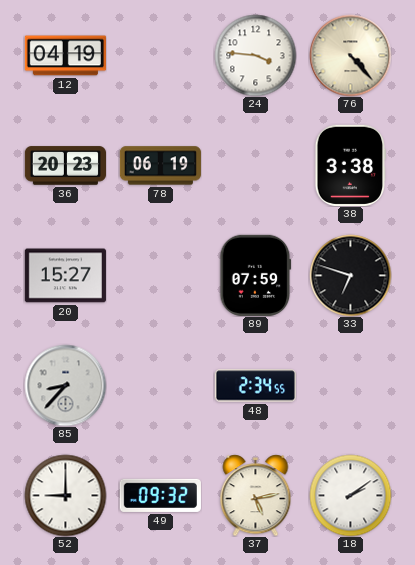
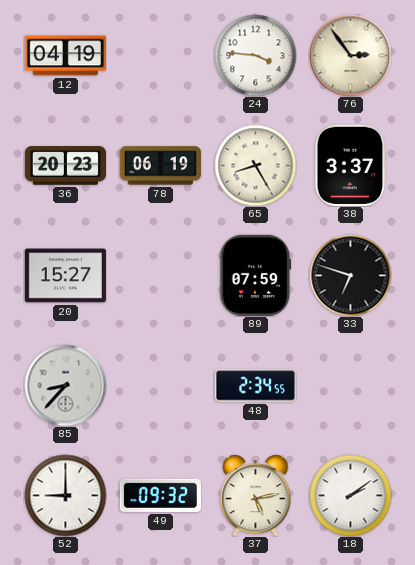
76: 4:23 -> 2:54 (350, 55)
65: none -> 8:25 (255, 165)
38: 3:38 -> 3:37 (351, 165)
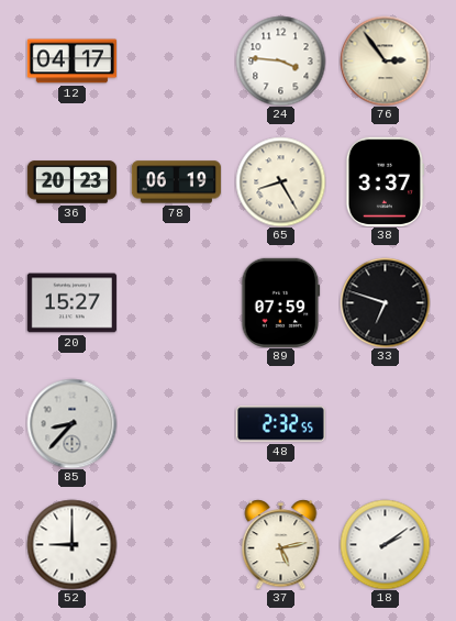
12: 04:19 -> 04:17 (71, 62)
48: 2:34 -> 2:32 (280, 424)
49: 09:32 -> none (160, 495)
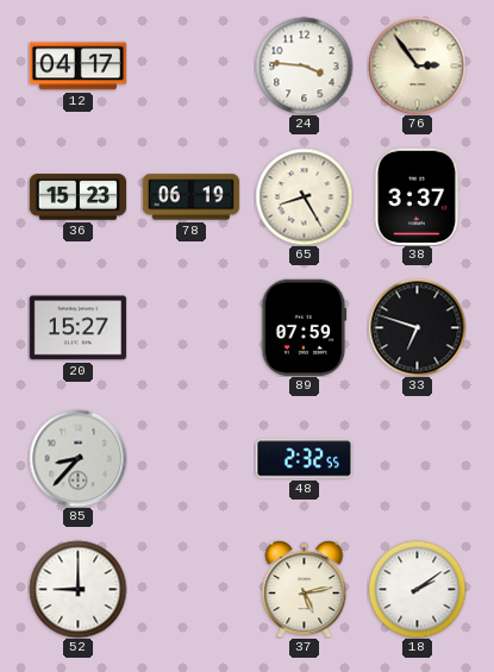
36: 20:23 -> 15:23 (77, 197)
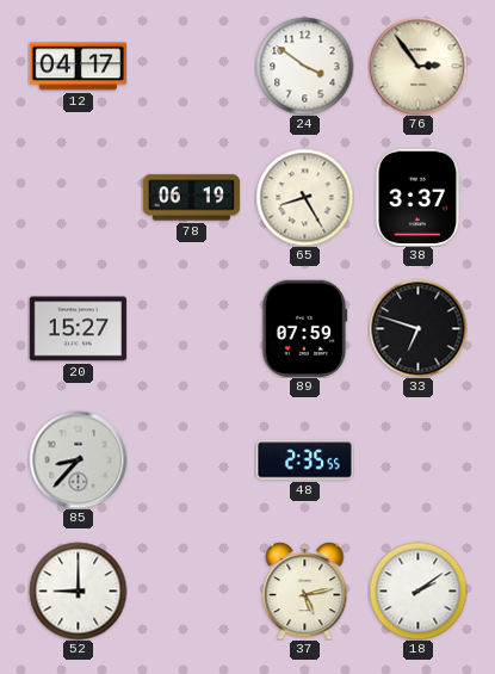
24: 3:46 -> 3:51 (304, 66)
36: 15:23 -> none (77, 197)
48: 2:32 -> 2:35 (304, 460)
